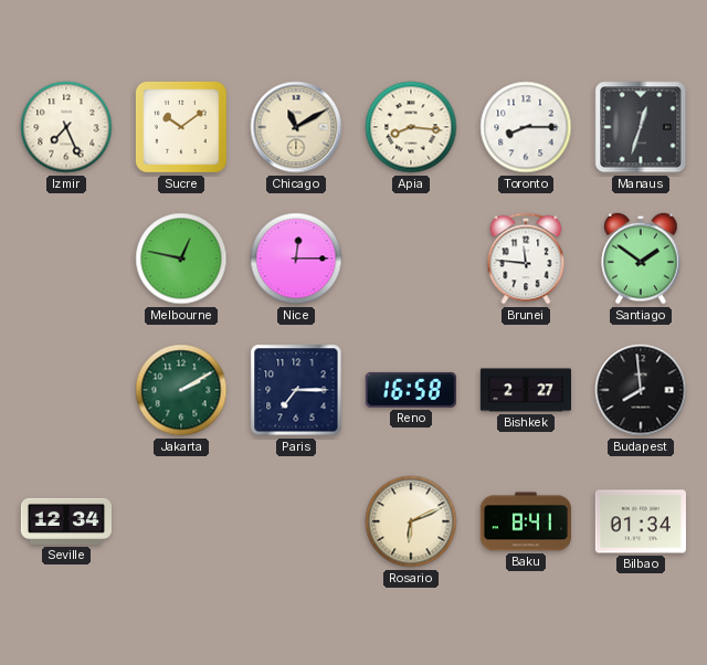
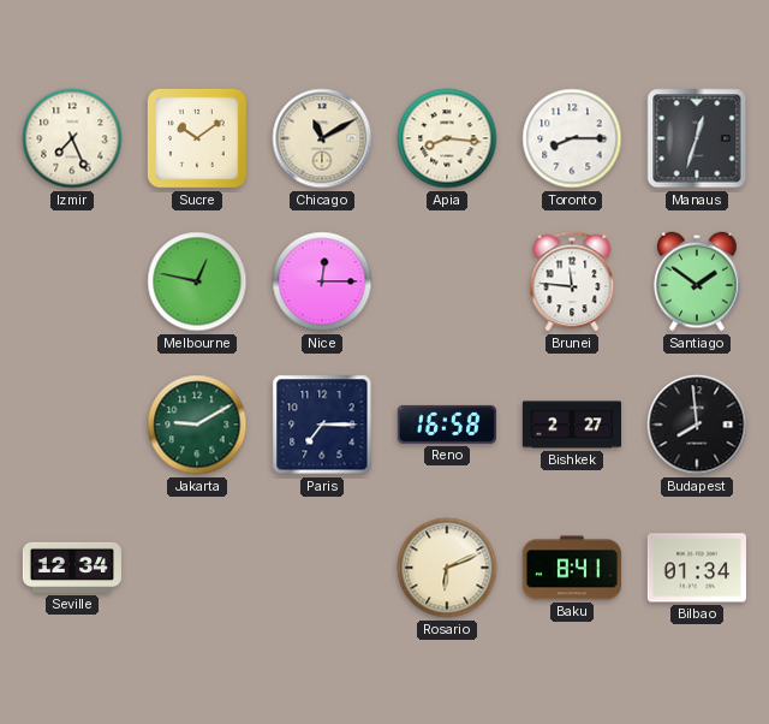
Jakarta: 2:10 -> 9:10 (197, 425)
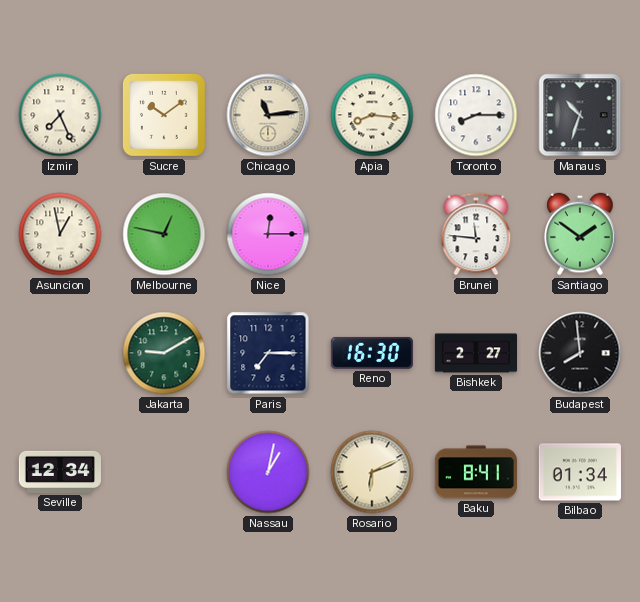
Chicago: 11:10 -> 11:14 (268, 115)
Manaus: 12:33 -> 10:33 (580, 115)
Asuncion: none -> 12:58 (60, 234)
Reno: 16:58 -> 16:30 (372, 353)
Nassau: none -> 1:02 (268, 472)
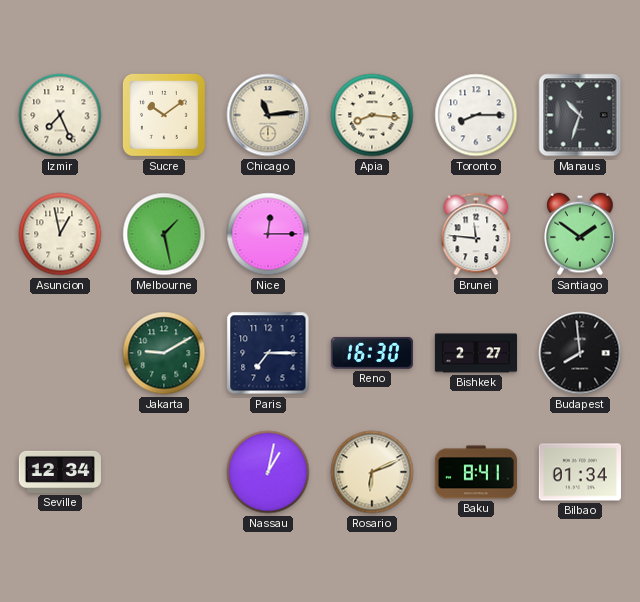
Melbourne: 12:47 -> 1:28 (164, 234)
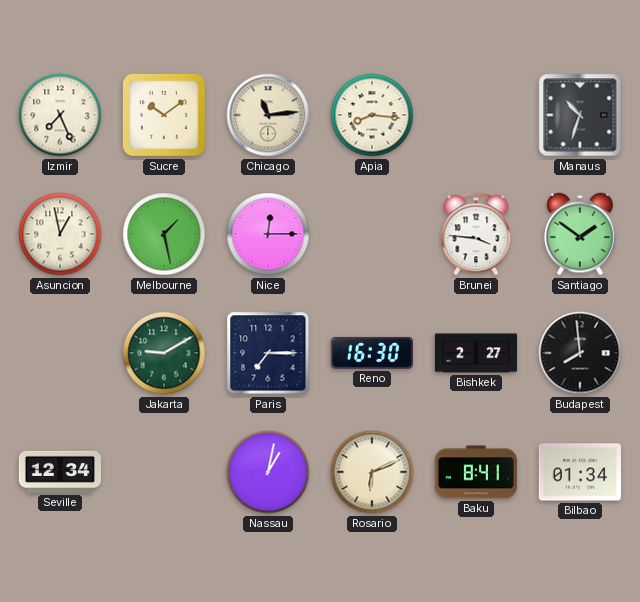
Toronto: 8:15 -> none (476, 115)
Brunei: 11:46 -> 3:46 (476, 234)
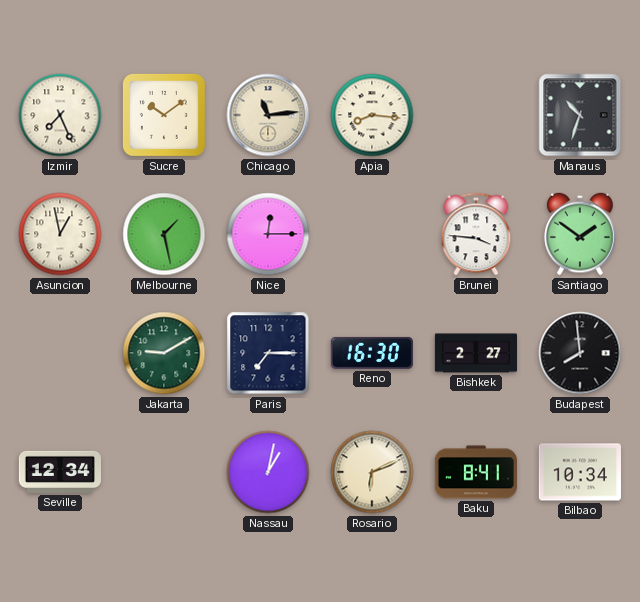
Bilbao: 01:34 -> 10:34 (580, 472)
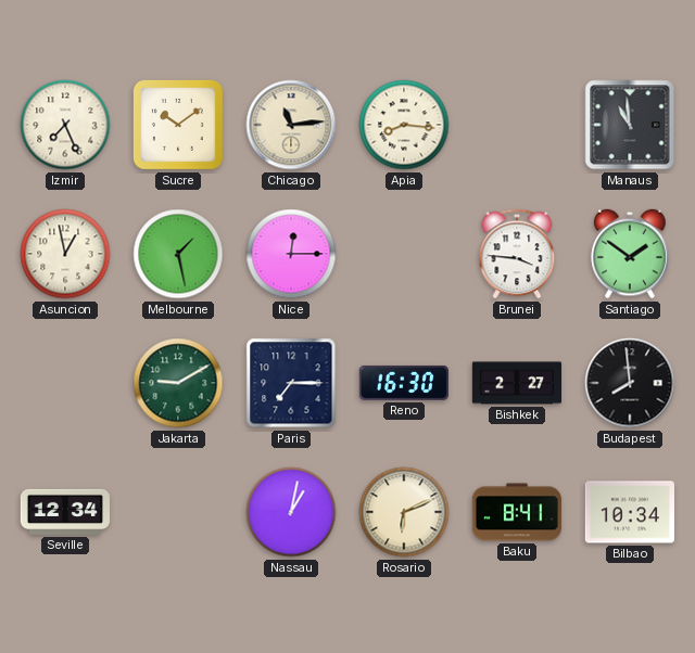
Manaus: 10:33 -> 10:59 (630, 125)
